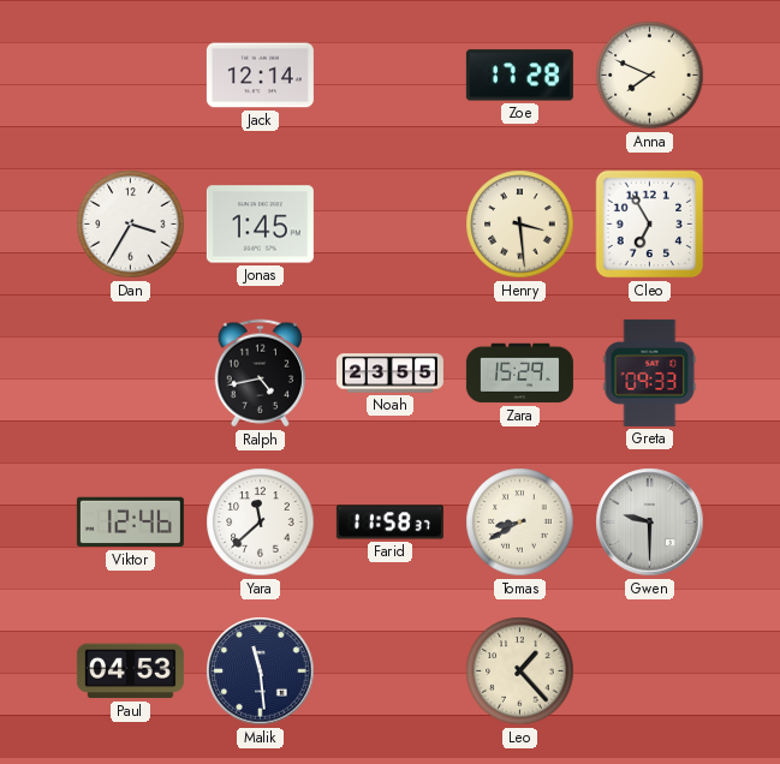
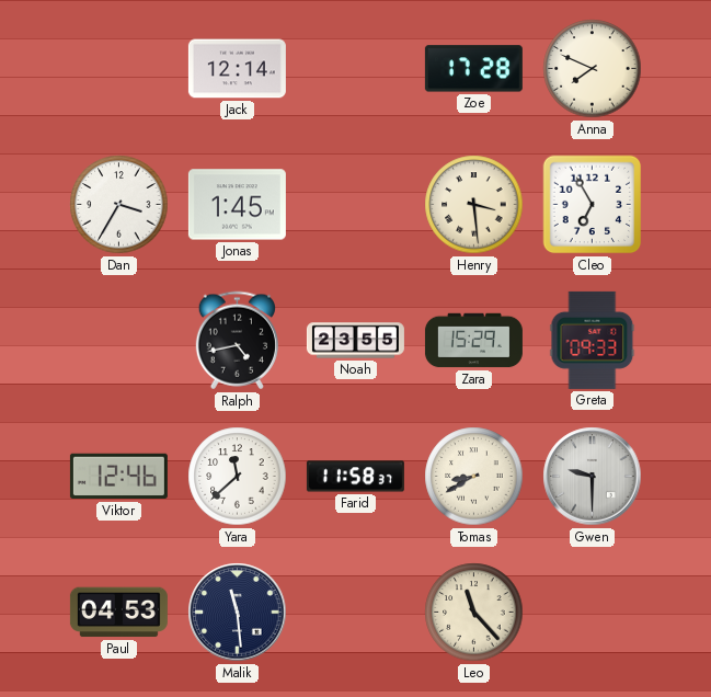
Leo: 1:23 -> 11:23 (474, 613)
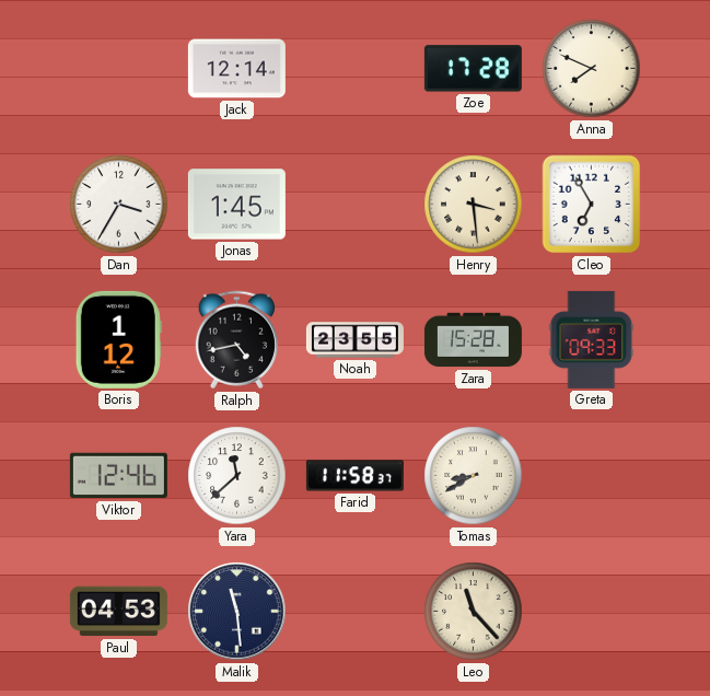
Boris: none -> 1:12 (118, 339)
Zara: 15:29 -> 15:28 (473, 340)
Gwen: 9:30 -> none (593, 477)
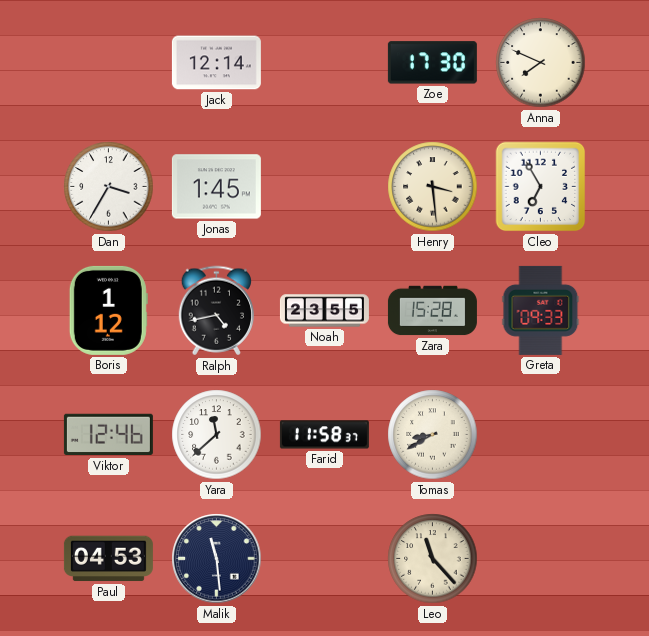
Zoe: 17:28 -> 17:30 (432, 63)
